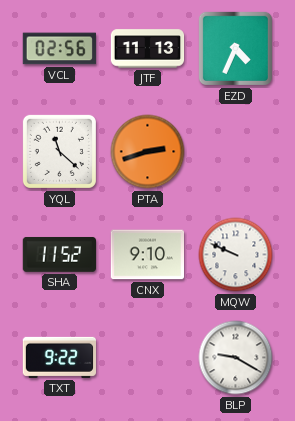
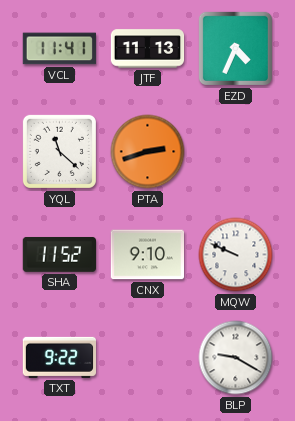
VCL: 02:56 -> 11:41 (59, 49)
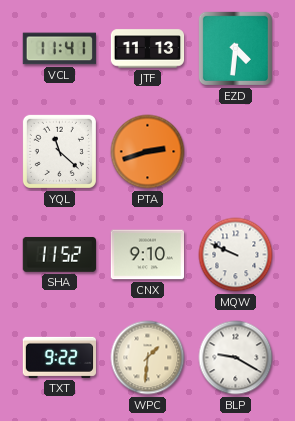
EZD: 4:34 -> 4:31 (235, 48)
WPC: none -> 1:31 (148, 358)
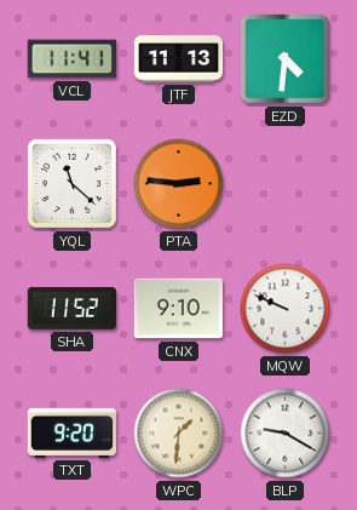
PTA: 2:42 -> 2:46 (179, 184)
TXT: 9:22 -> 9:20 (71, 432)
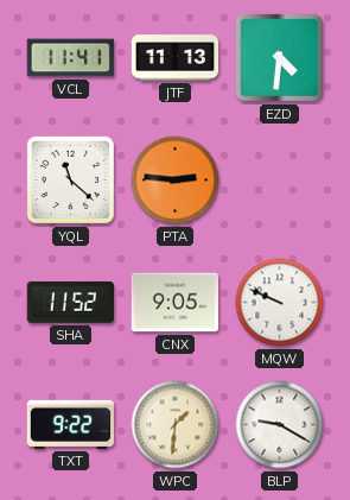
CNX: 9:10 -> 9:05 (174, 303)
TXT: 9:20 -> 9:22 (70, 424)
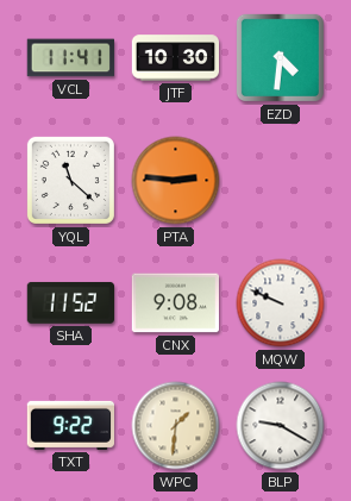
JTF: 11:13 -> 10:30 (176, 58)
CNX: 9:05 -> 9:08 (175, 303)
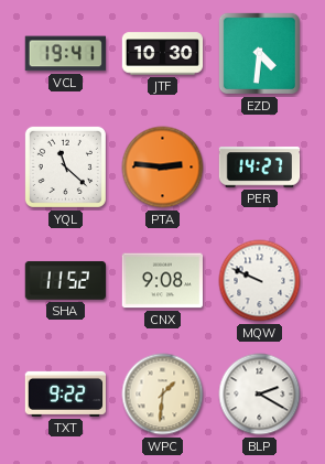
VCL: 11:41 -> 19:41 (65, 54)
PER: none -> 14:27 (260, 168)
BLP: 9:20 -> 2:20 (260, 395)
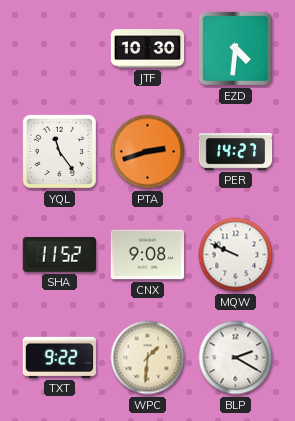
VCL: 19:41 -> none (65, 54)
YQL: 11:22 -> 11:24 (59, 151)
PTA: 2:46 -> 2:42 (148, 152)
